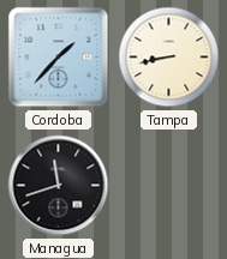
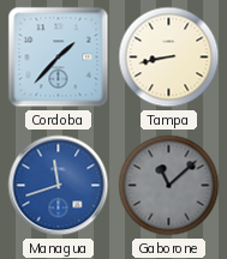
Managua dial: black -> blue (59, 186)
Gaborone: none -> 11:08 (169, 186)
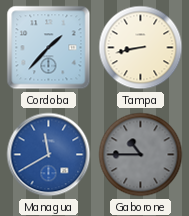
Managua: 11:42 -> 11:40 (49, 155)
Gaborone: 11:08 -> 10:45 (141, 155)
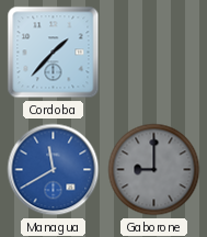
Tampa: 8:43 -> none (141, 48)
Gaborone: 10:45 -> 9:00 (154, 170)
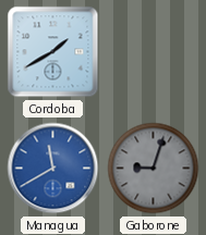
Cordoba: 1:37 -> 1:40 (53, 52)
Gaborone: 9:00 -> 9:03 (154, 169)
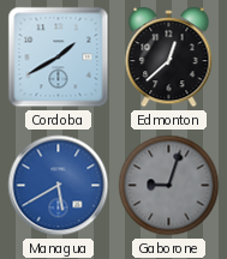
Edmonton: none -> 12:38 (169, 58)
Managua: 11:40 -> 5:40 (59, 186)
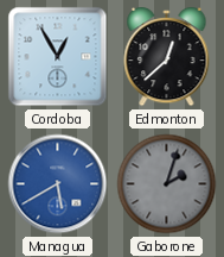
Cordoba: 1:40 -> 12:55 (58, 57)
Gaborone: 9:03 -> 2:03 (167, 184)
